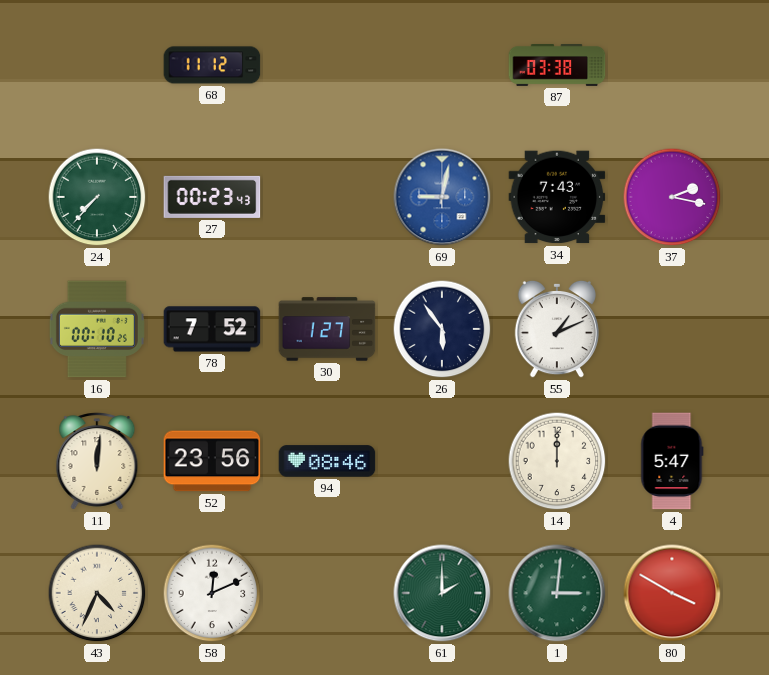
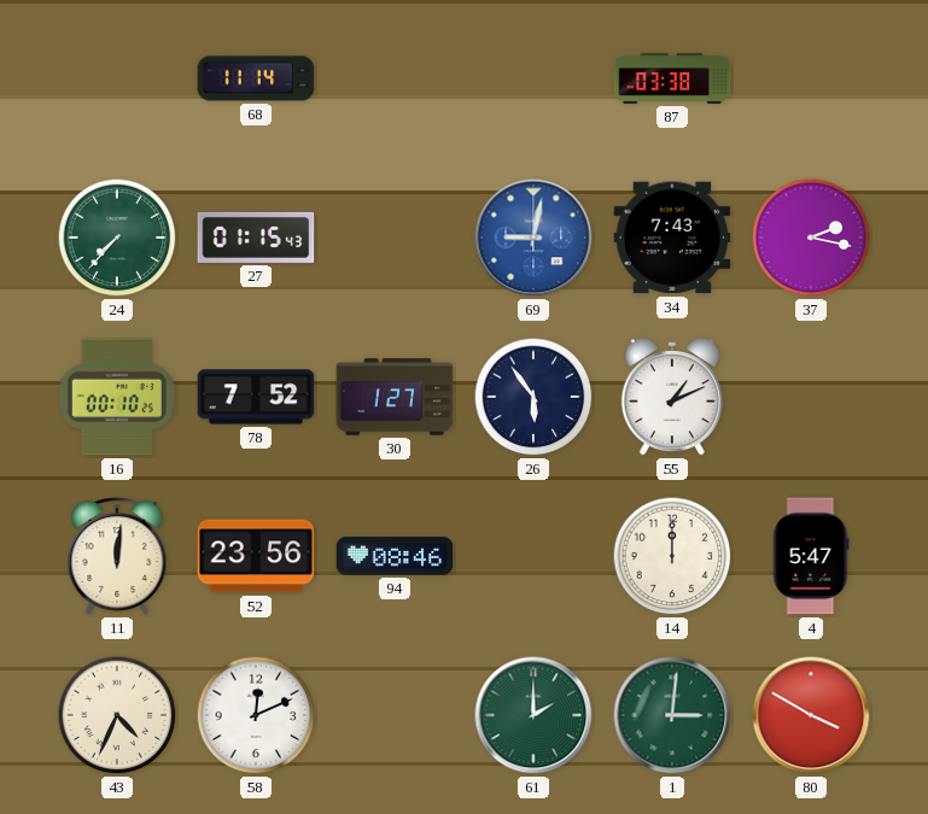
68: 11:12 -> 11:14 (256, 78)
27: 00:23 -> 01:15 (256, 238)
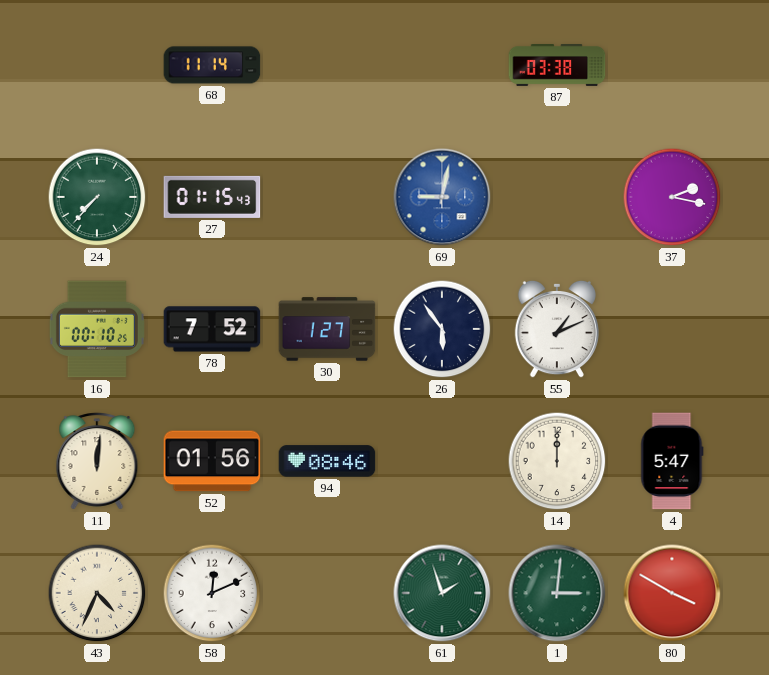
34: 7:43 -> none (672, 238)
52: 23:56 -> 01:56 (212, 461)
61: 2:00 -> 1:57 (442, 593)
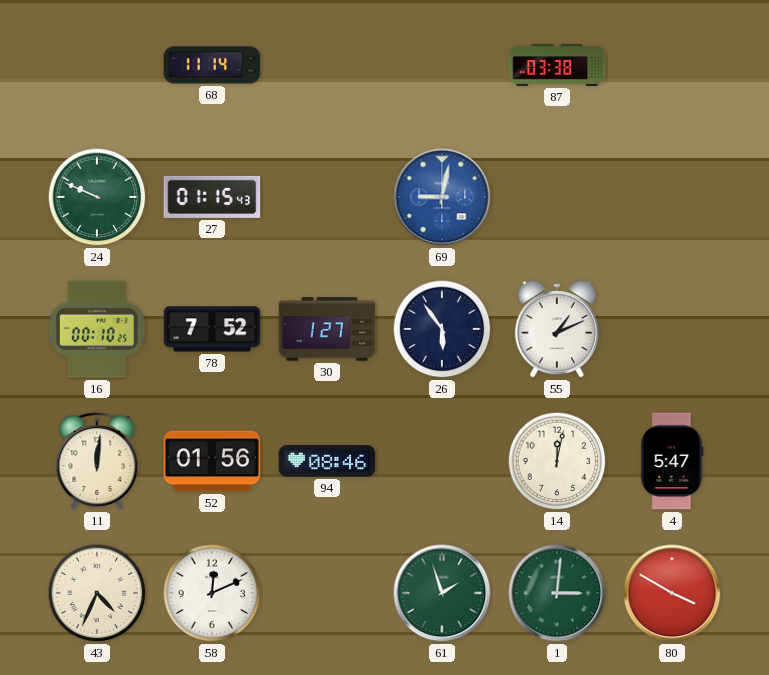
24: 7:37 -> 9:49 (97, 197)
37: 2:17 -> none (672, 197)
14: 12:00 -> 12:02 (557, 461)
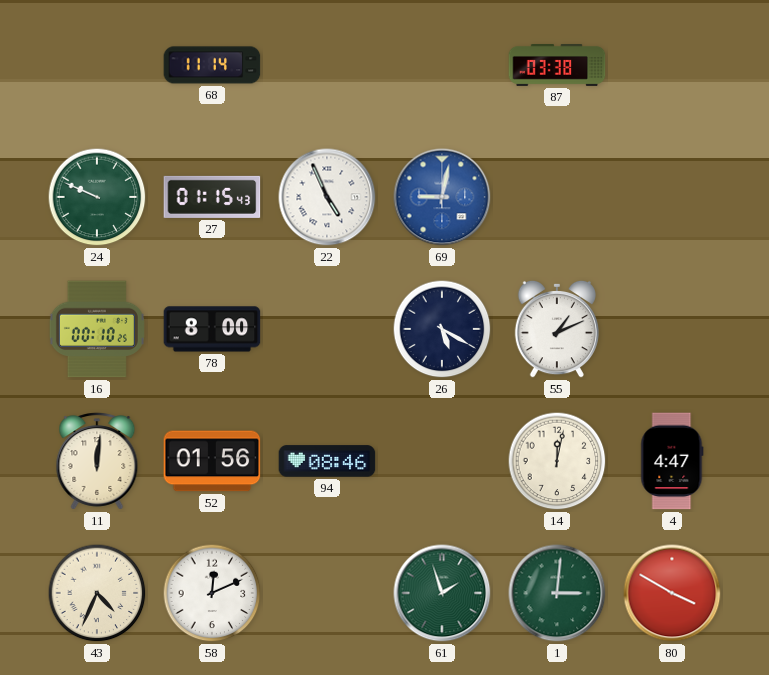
22: none -> 4:56 (327, 197)
78: 7:52 -> 8:00 (212, 329)
30: 1:27 -> none (327, 329)
26: 5:54 -> 5:20 (442, 329)
4: 5:47 -> 4:47 (672, 461)
